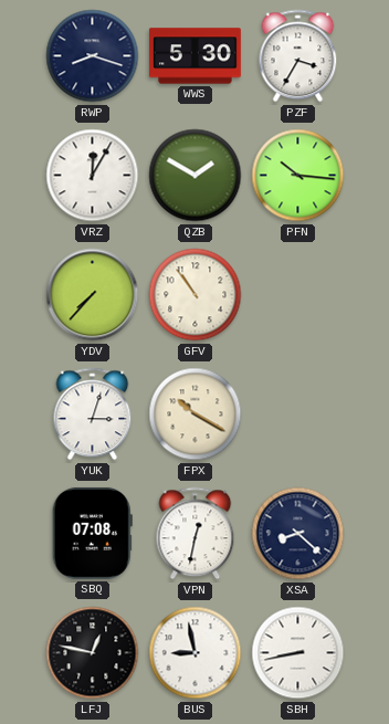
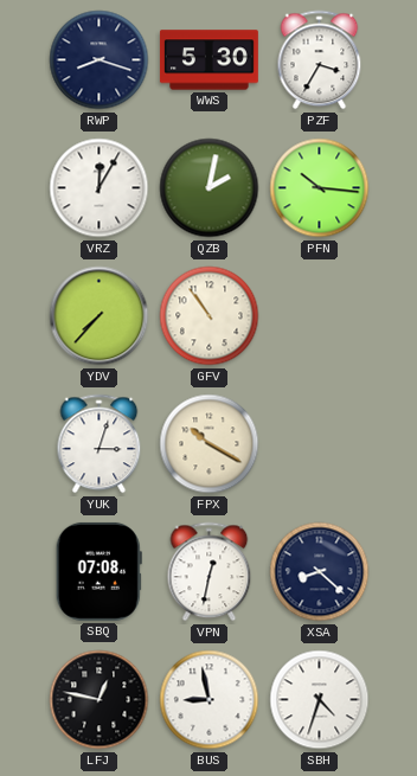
QZB: 1:50 -> 2:02 (210, 188)
SBH: 8:43 -> 4:33 (320, 700)
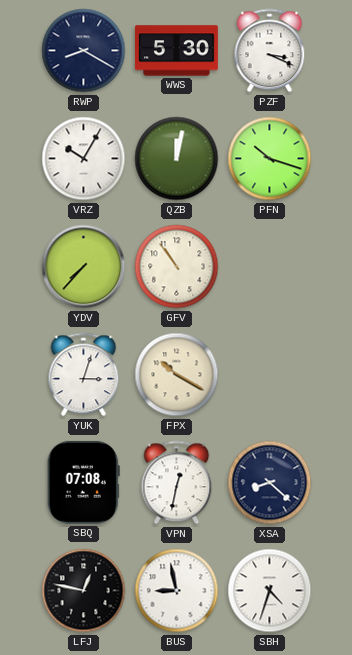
RWP: 8:18 -> 8:20 (84, 51)
PZF: 3:35 -> 3:19 (270, 51)
VRZ: 12:05 -> 10:05 (84, 159)
QZB: 2:02 -> 12:02 (177, 159)
PFN: 10:16 -> 10:18 (270, 159)
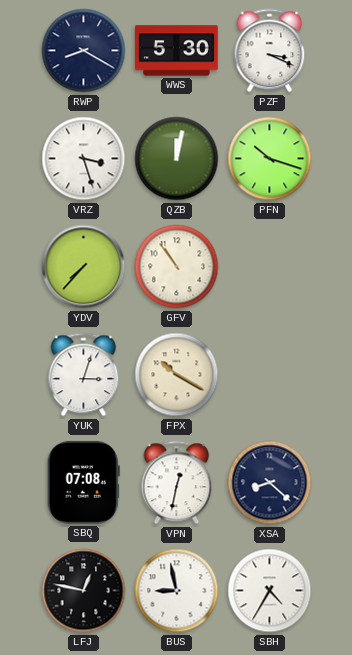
VRZ: 10:05 -> 3:27 (84, 159)
SBH: 4:33 -> 4:35 (270, 591)
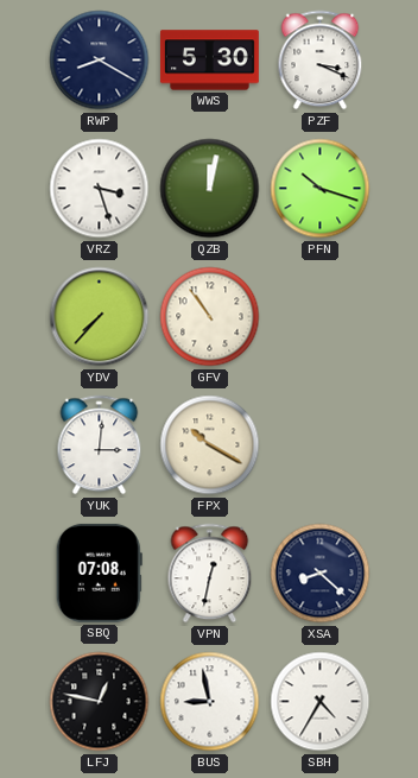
YUK: 3:03 -> 3:01 (100, 445)
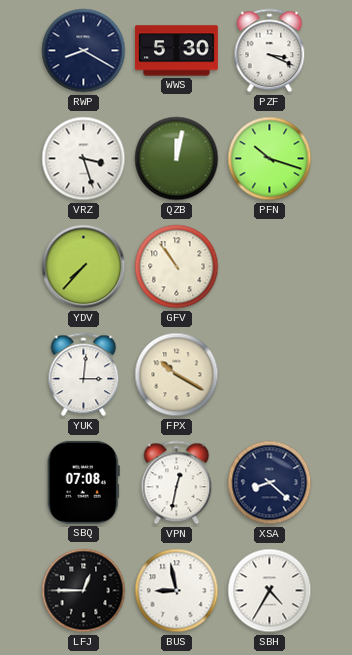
LFJ: 12:47 -> 12:45 (84, 591)
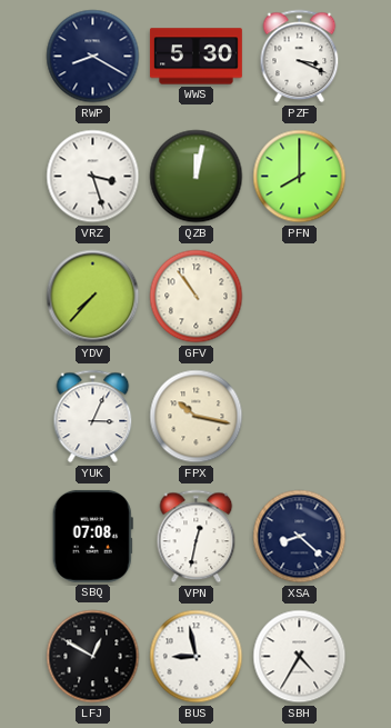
PFN: 10:18 -> 8:00 (300, 177)
YUK: 3:01 -> 3:04 (93, 417)
FPX: 10:20 -> 10:17 (197, 417)
LFJ: 12:45 -> 12:50 (93, 657)
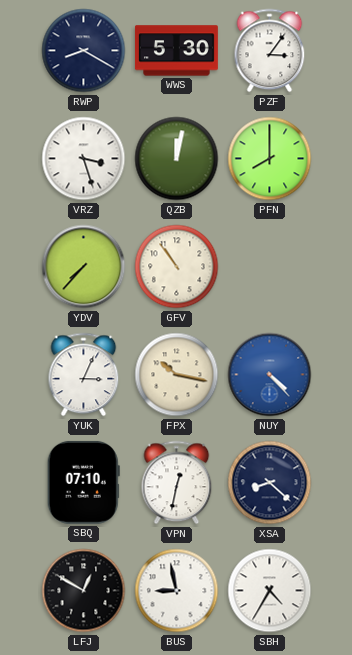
PZF: 3:19 -> 3:06 (270, 51)
NUY: none -> 4:23 (270, 375)
SBQ: 07:08 -> 07:10 (83, 482)
